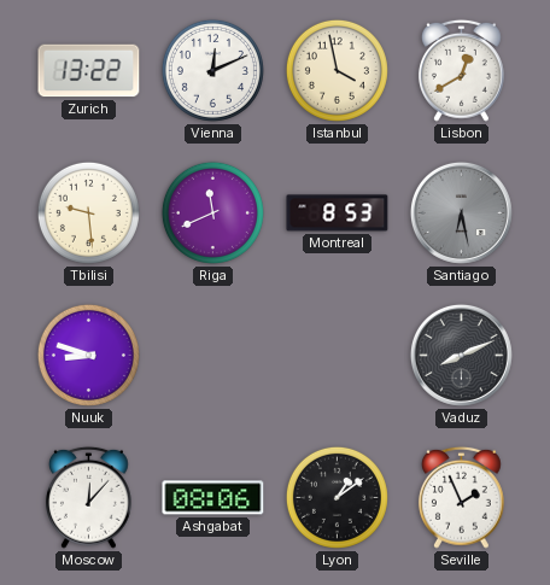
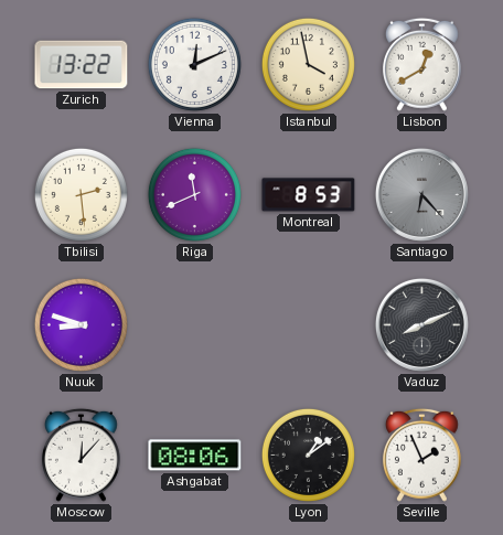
Tbilisi: 9:29 -> 2:29 (81, 194)
Santiago: 6:28 -> 6:23 (421, 194)
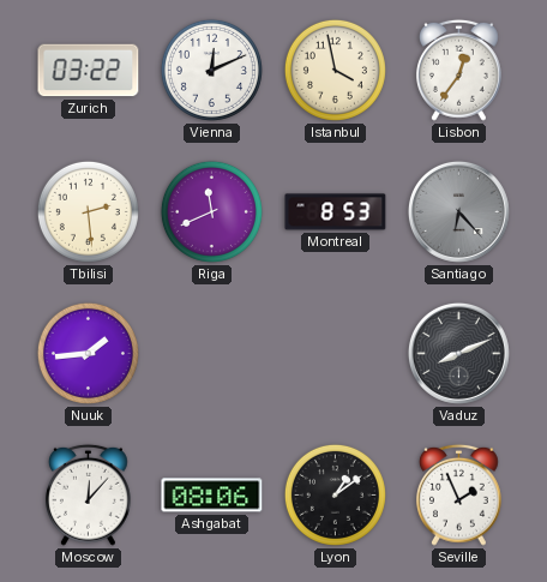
Zurich: 13:22 -> 03:22 (89, 71)
Lisbon: 12:40 -> 12:36 (458, 70)
Nuuk: 8:48 -> 1:44 (88, 353)
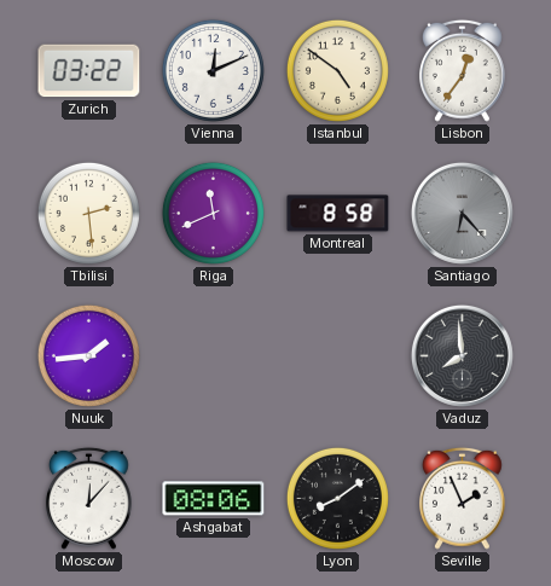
Istanbul: 3:58 -> 4:51 (337, 70)
Montreal: 8:53 -> 8:58 (338, 214)
Vaduz: 8:11 -> 7:59 (462, 355)
Lyon: 1:09 -> 8:09 (337, 498)
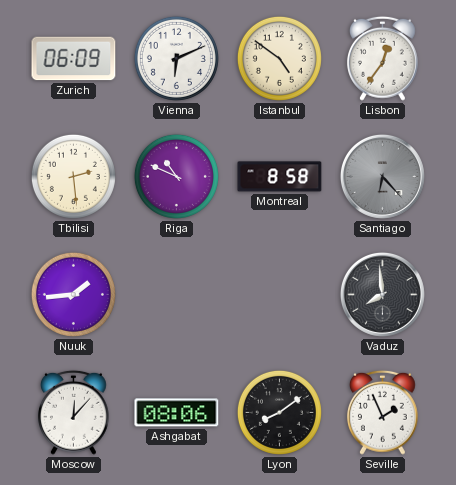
Zurich: 03:22 -> 06:09 (74, 59)
Vienna: 12:11 -> 6:11 (176, 58)
Riga: 11:41 -> 10:49 (176, 176)
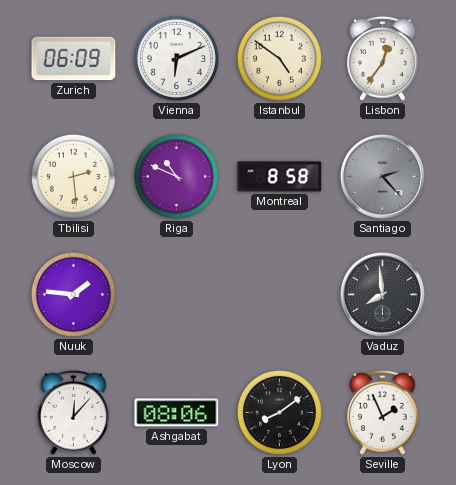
Santiago: 6:23 -> 2:23 (382, 176)
Nuuk: 1:44 -> 1:46 (73, 294)
